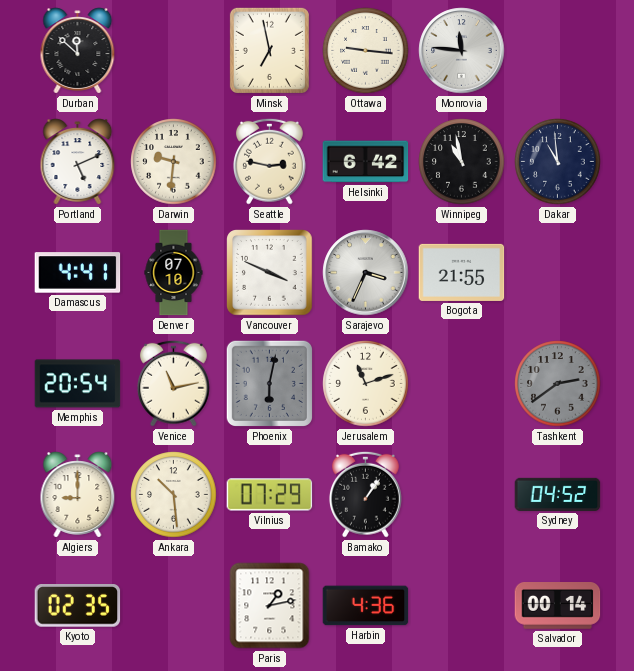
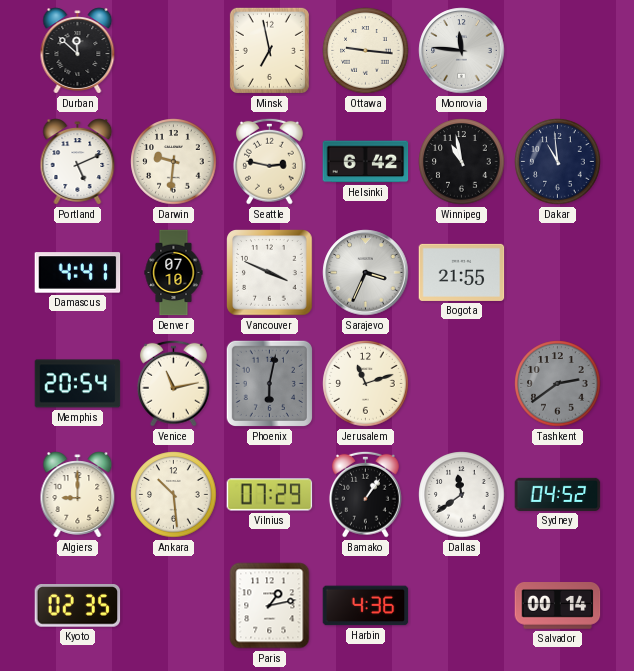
Dallas: none -> 11:39 (462, 495)
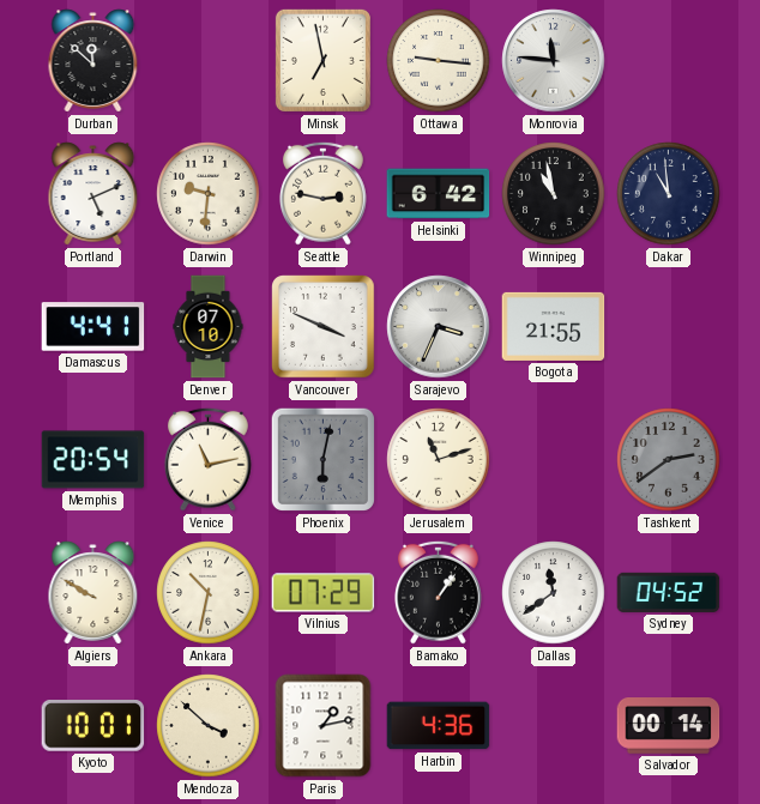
Algiers: 9:00 -> 9:50 (94, 593)
Ankara: 10:29 -> 10:32 (209, 593)
Kyoto: 02:35 -> 10:01 (94, 726)
Mendoza: none -> 3:52 (209, 726)
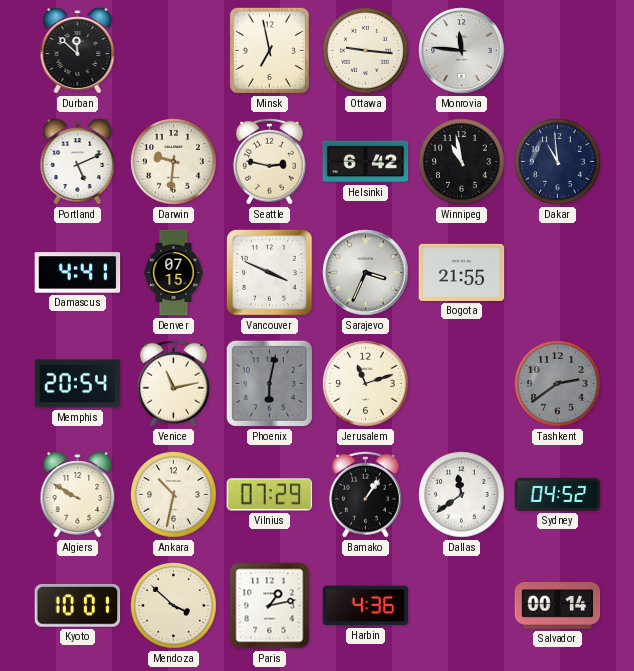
Denver: 07:10 -> 07:15 (174, 273)
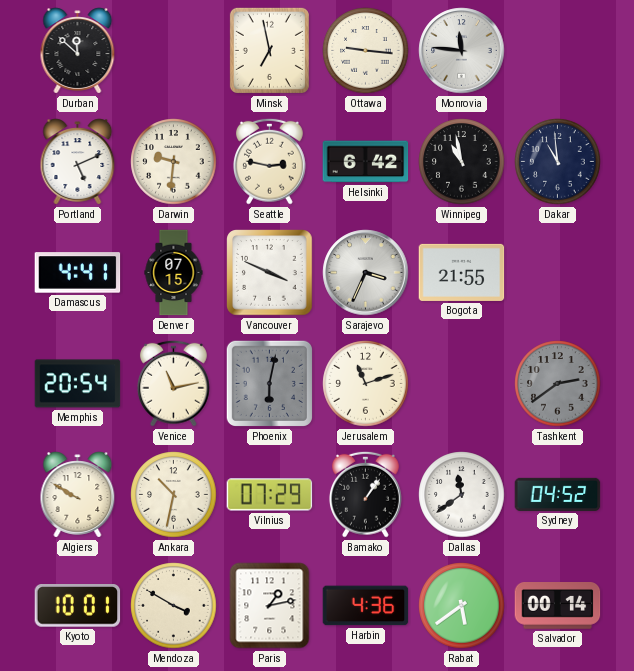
Mendoza: 3:52 -> 3:50 (174, 606)
Rabat: none -> 5:39 (462, 606)
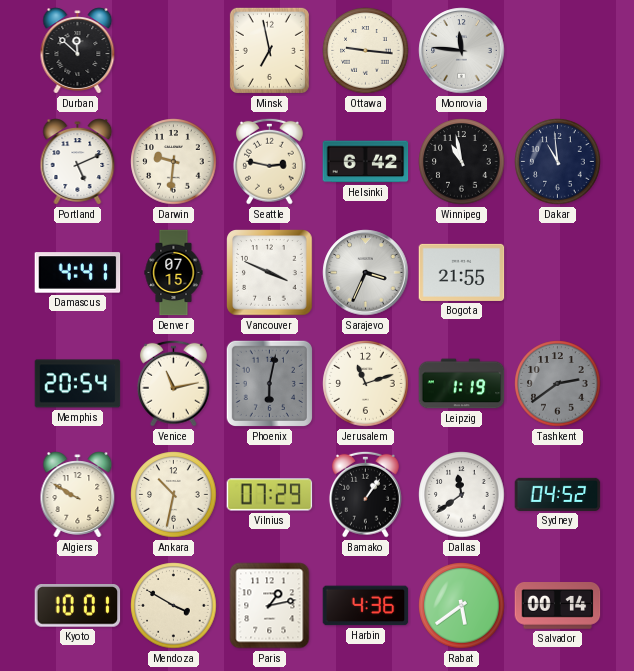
Leipzig: none -> 1:19 (462, 384)
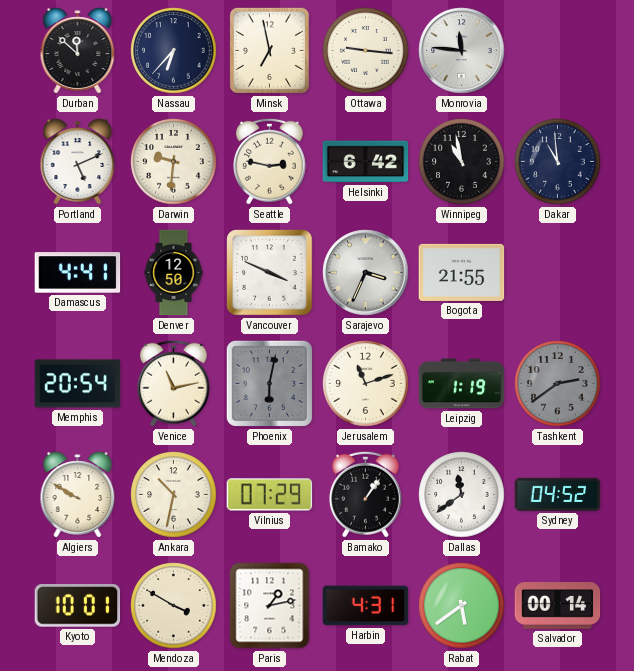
Nassau: none -> 6:37 (174, 51)
Denver: 07:15 -> 12:50 (174, 273)
Harbin: 4:36 -> 4:31 (366, 606)
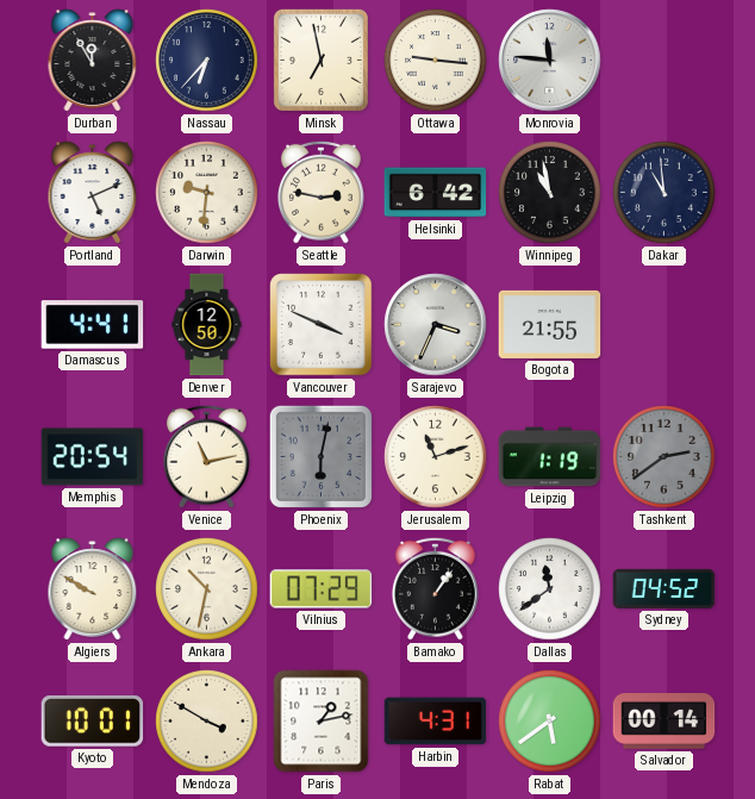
Durban: 11:52 -> 11:55 (93, 61)
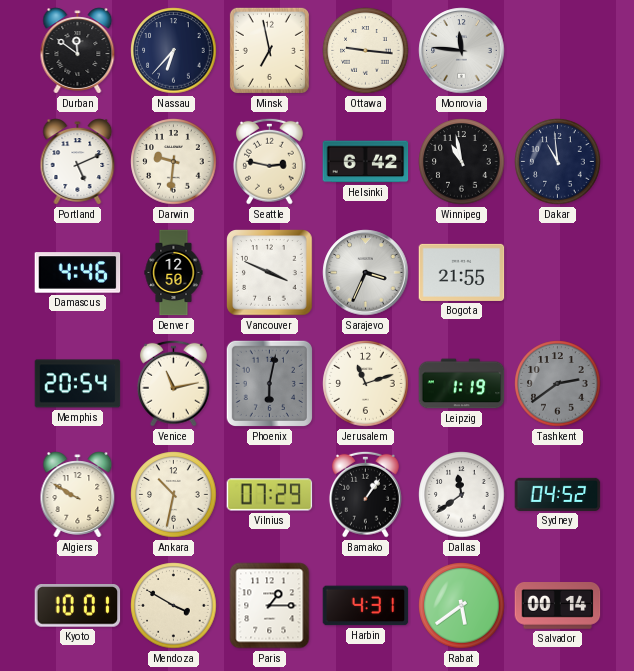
Durban: 11:55 -> 11:51 (78, 51)
Damascus: 4:41 -> 4:46 (78, 273)
Paris: 1:13 -> 1:15 (270, 606)
